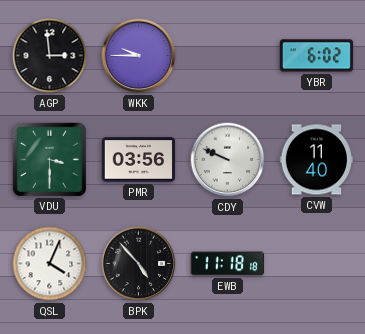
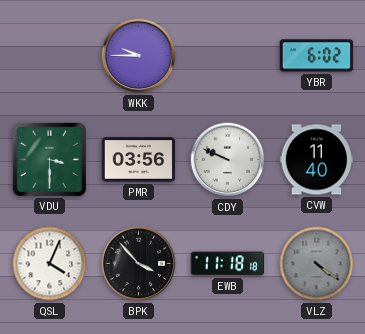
AGP: 2:59 -> none (50, 56)
BPK: 4:53 -> 3:53 (139, 264)
VLZ: none -> 4:21 (317, 264)
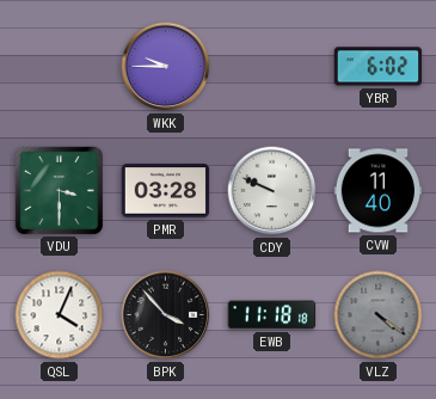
PMR: 03:56 -> 03:28 (166, 191)
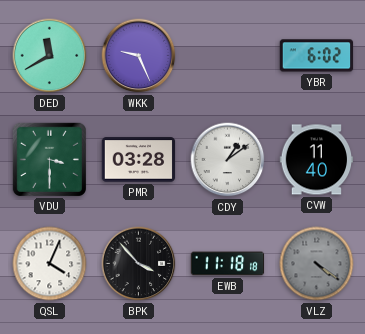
DED: none -> 11:40 (50, 56)
WKK: 9:45 -> 9:26 (139, 56)
CDY: 9:49 -> 1:09 (228, 160)
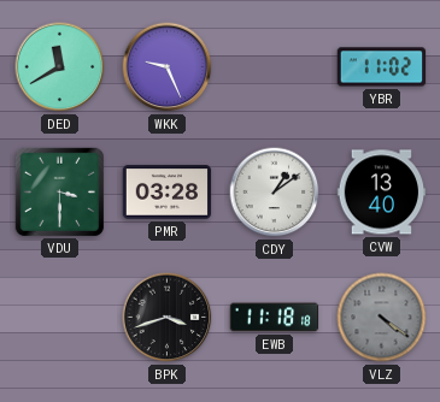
YBR: 6:02 -> 11:02 (382, 67)
CVW: 11:40 -> 13:40 (382, 193)
QSL: 4:04 -> none (50, 264)
BPK: 3:53 -> 3:42 (168, 318)
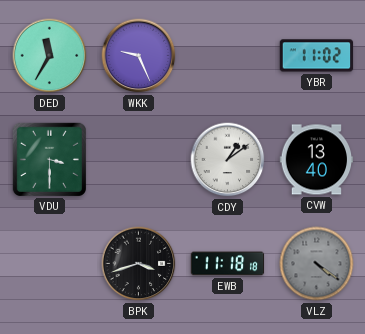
DED: 11:40 -> 11:35 (50, 56)
PMR: 03:28 -> none (168, 193)
